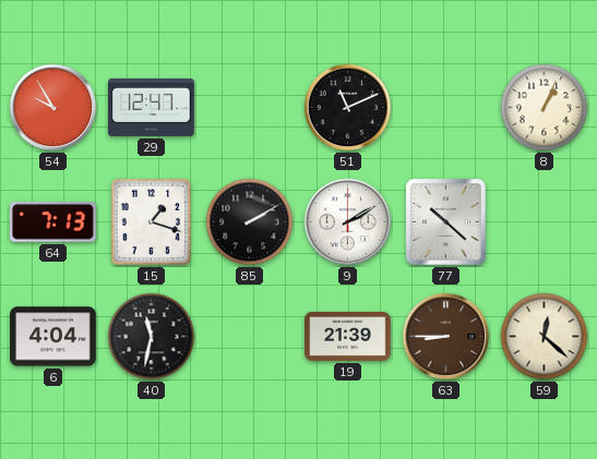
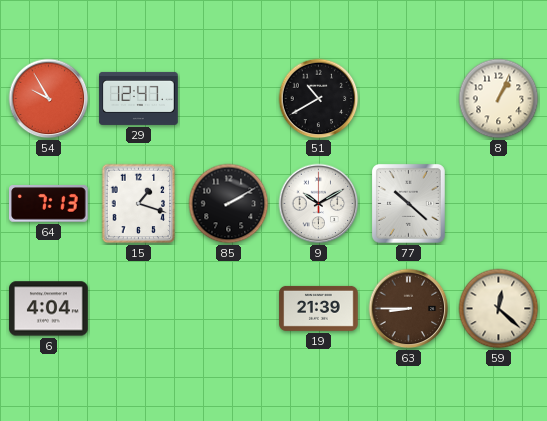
51: 11:11 -> 10:40 (319, 99)
9: 2:10 -> 10:10 (319, 204)
40: 11:32 -> none (152, 337)
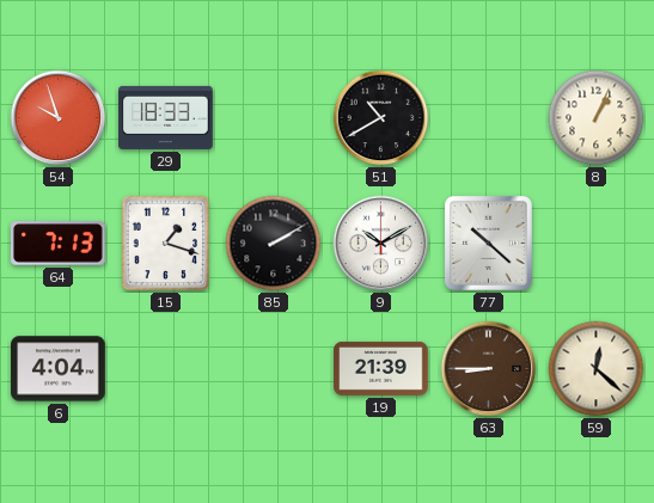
54: 9:55 -> 9:57 (59, 118)
29: 12:47 -> 18:33 (166, 117)
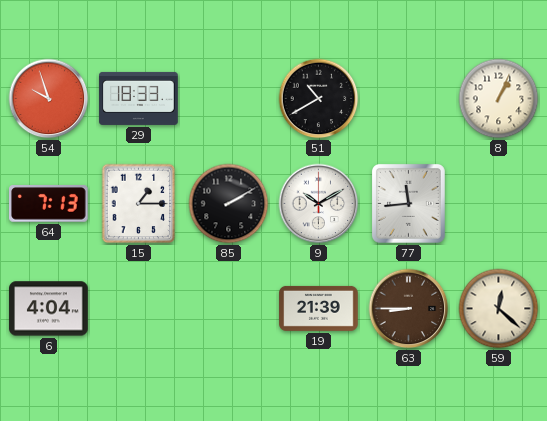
15: 1:18 -> 1:15 (139, 204)
77: 10:22 -> 11:44 (408, 203)
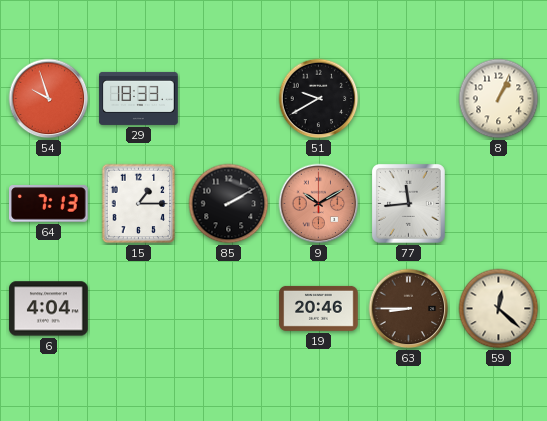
51: 10:40 -> 9:40 (319, 99)
9 dial: white -> salmon (319, 204)
19: 21:39 -> 20:46 (319, 308)
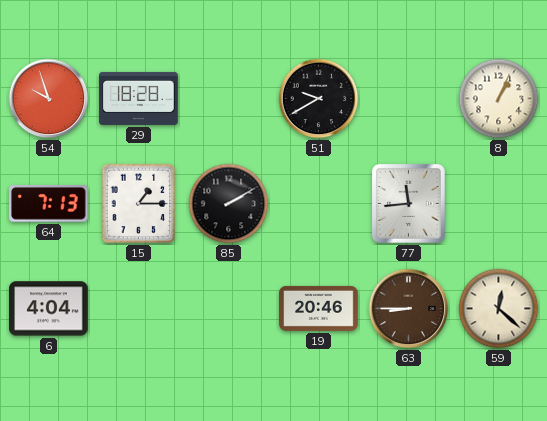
29: 18:33 -> 18:28 (139, 98)
9: 10:10 -> none (319, 204)
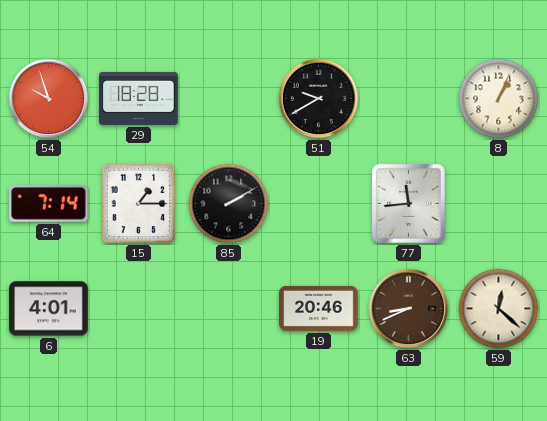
64: 7:13 -> 7:14 (49, 204)
6: 4:04 -> 4:01 (49, 309)
63: 8:45 -> 8:41 (409, 309)
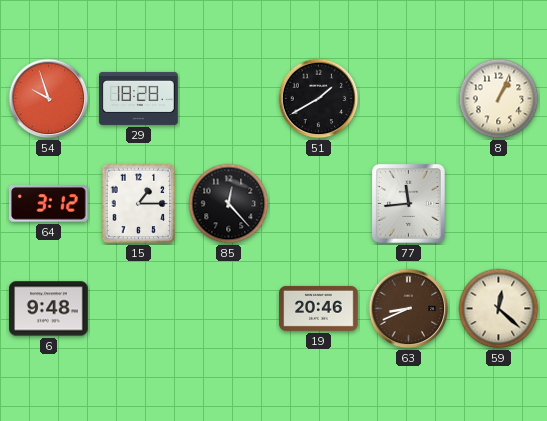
51: 9:40 -> 1:40 (319, 99)
64: 7:14 -> 3:12 (49, 204)
85: 2:10 -> 12:23 (229, 204)
6: 4:01 -> 9:48 (49, 309)
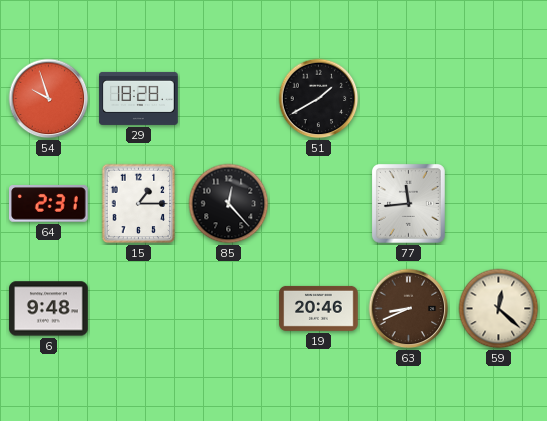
8: 1:04 -> none (499, 99)
64: 3:12 -> 2:31 (49, 204)
